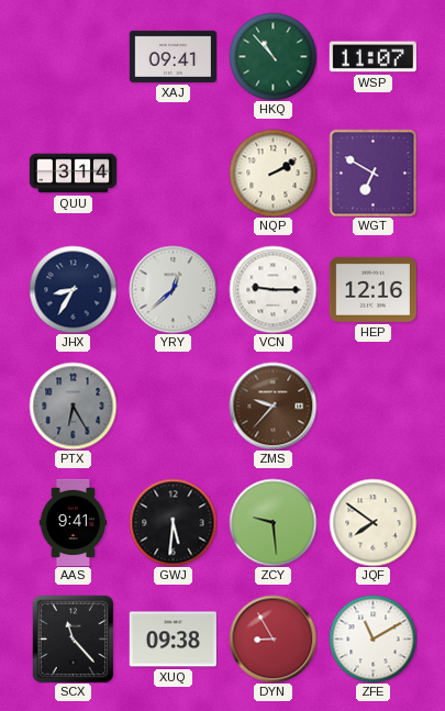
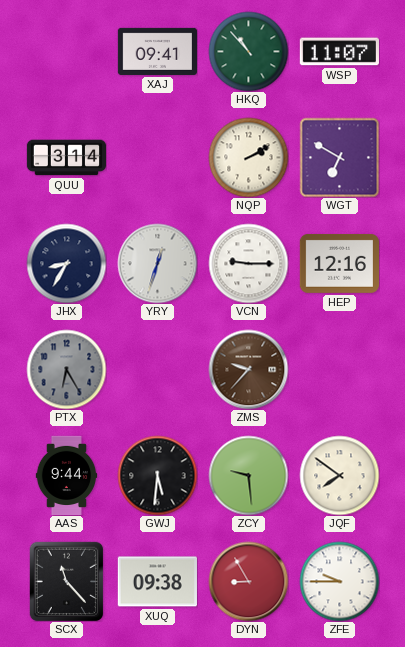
YRY: 12:38 -> 12:33 (157, 263)
AAS: 9:41 -> 9:44 (67, 475)
ZFE: 11:10 -> 9:45 (339, 581)
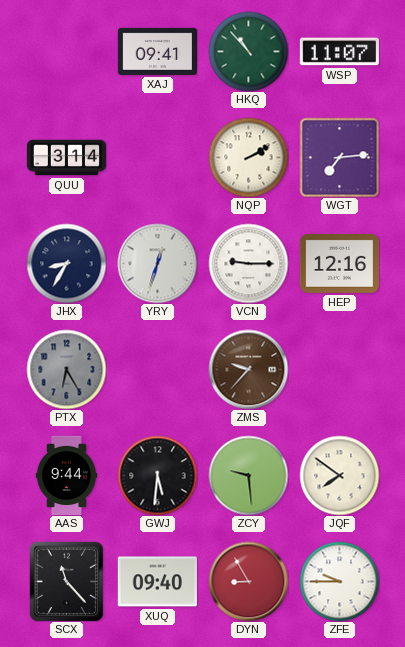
WGT: 6:50 -> 7:14 (339, 157)
XUQ: 09:38 -> 09:40 (157, 582)
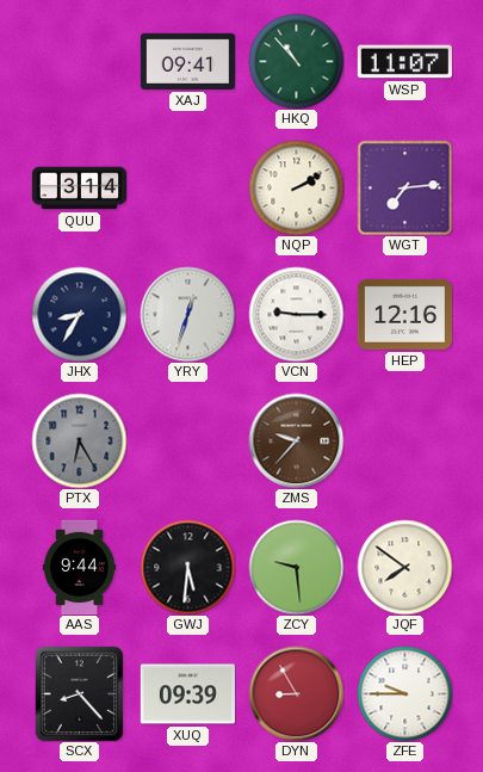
SCX: 11:23 -> 8:23 (80, 693)
XUQ: 09:40 -> 09:39 (187, 694)
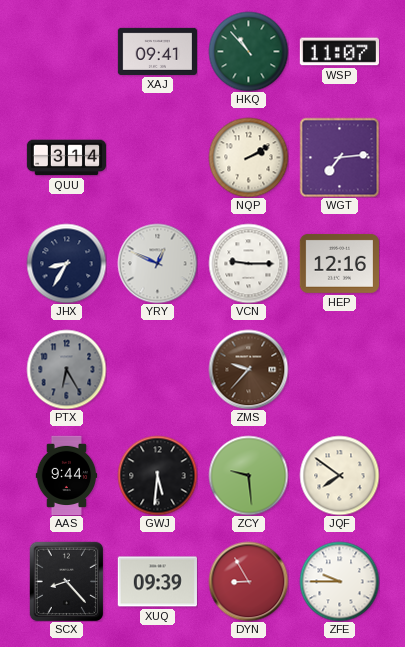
YRY: 12:33 -> 12:49 (157, 263)
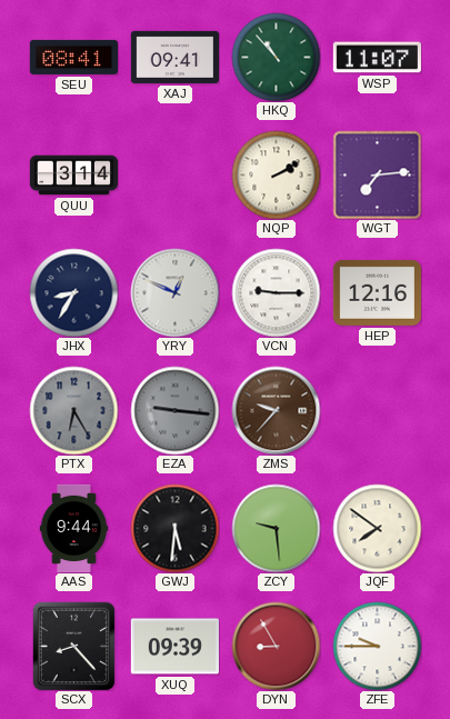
SEU: none -> 08:41 (73, 57)
EZA: none -> 9:16 (174, 410)
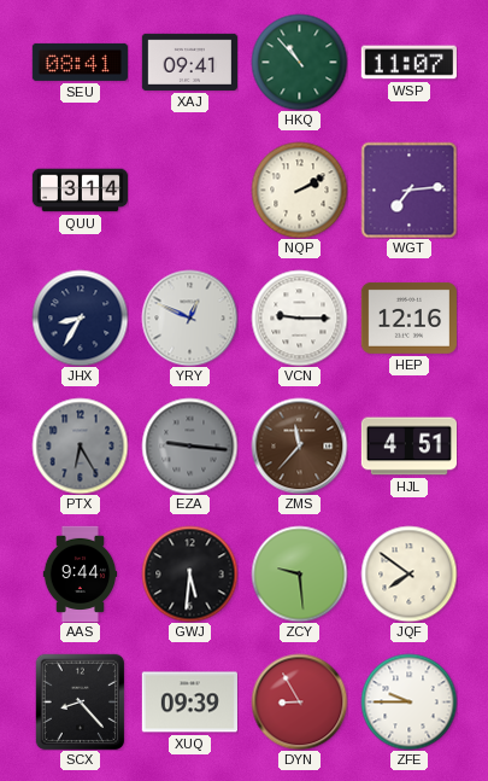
ZMS: 9:37 -> 11:37 (299, 445)
HJL: none -> 4:51 (408, 447)
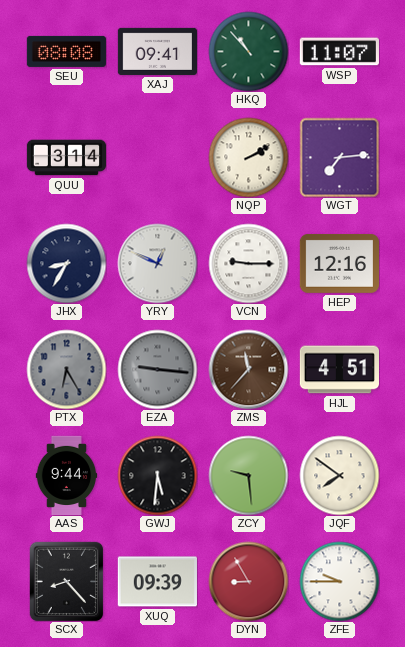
SEU: 08:41 -> 08:08 (66, 51)
